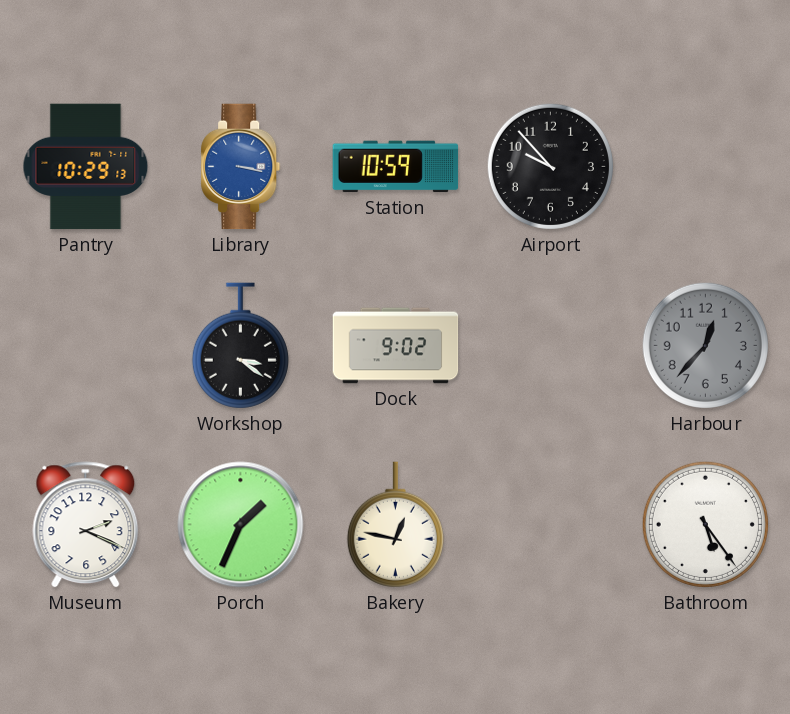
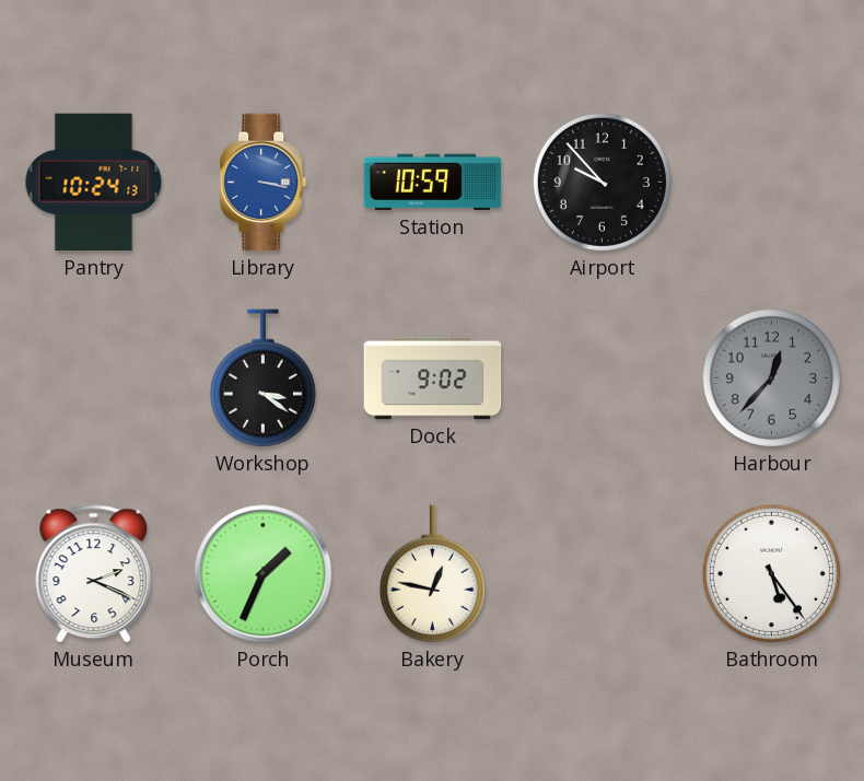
Pantry: 10:29 -> 10:24 (94, 183)
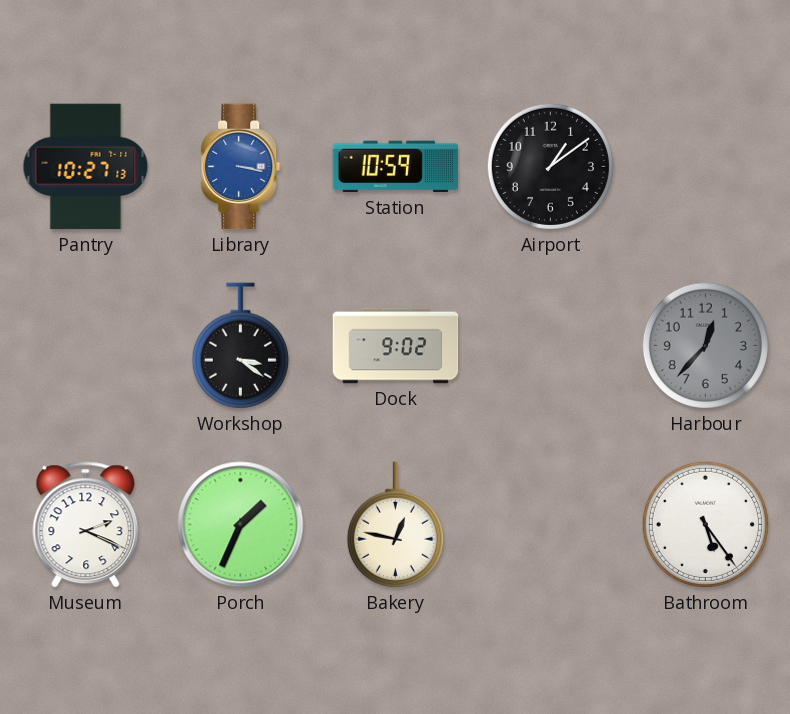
Pantry: 10:24 -> 10:27 (86, 167)
Airport: 9:53 -> 1:09 (550, 166)
